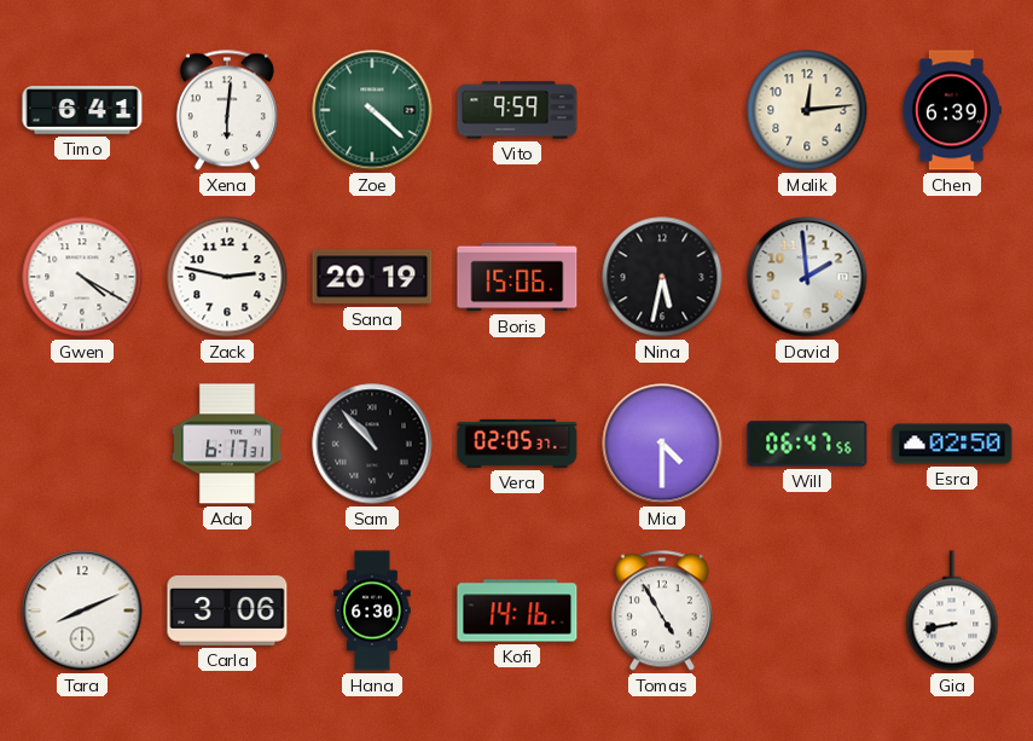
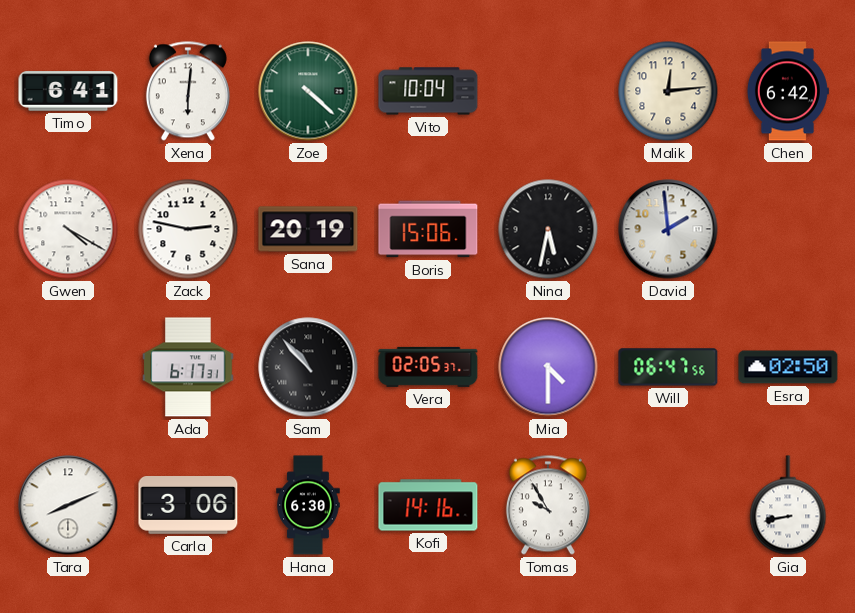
Vito: 9:59 -> 10:04 (428, 91)
Chen: 6:39 -> 6:42 (788, 91)
Tomas: 4:55 -> 9:55 (548, 505)
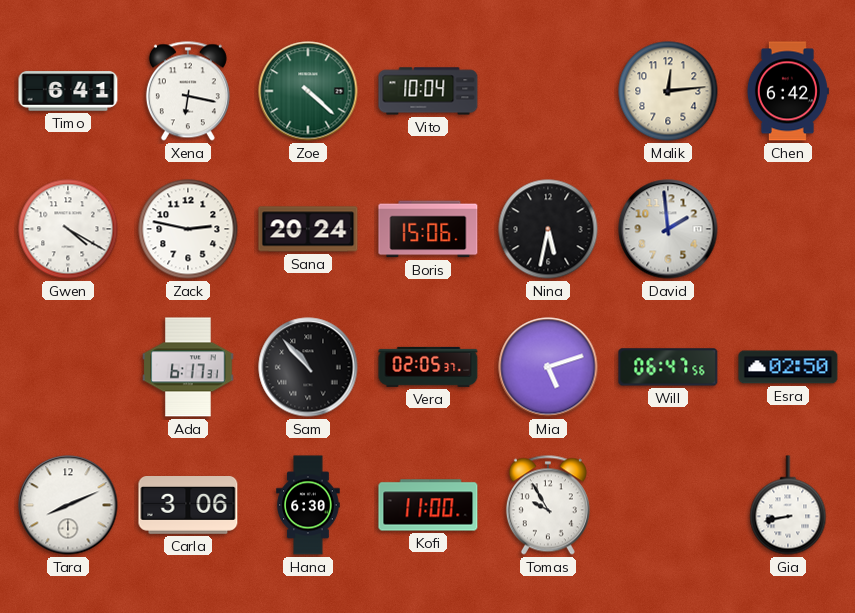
Xena: 6:01 -> 6:17 (188, 91)
Sana: 20:19 -> 20:24 (308, 229)
Mia: 4:30 -> 5:12 (548, 367)
Kofi: 14:16 -> 11:00 (428, 505)
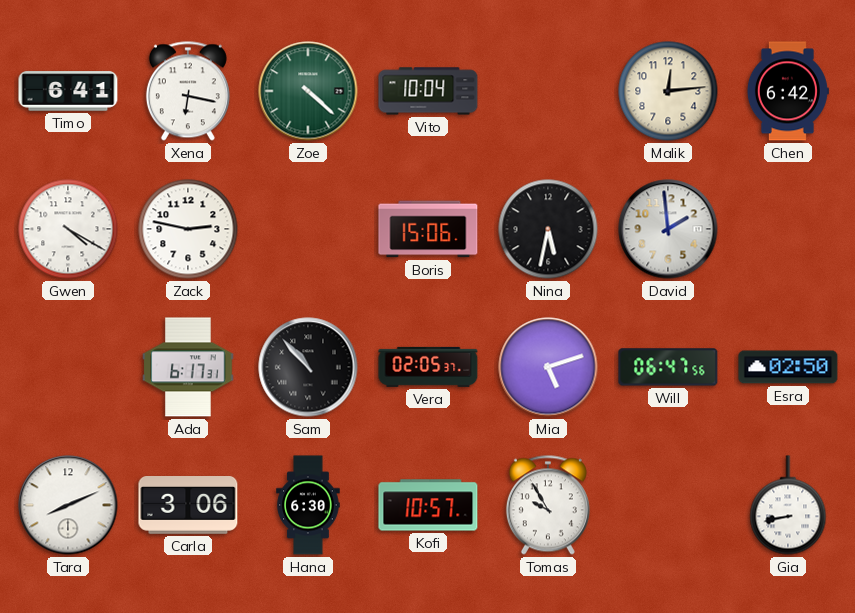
Sana: 20:24 -> none (308, 229)
Kofi: 11:00 -> 10:57 (428, 505)
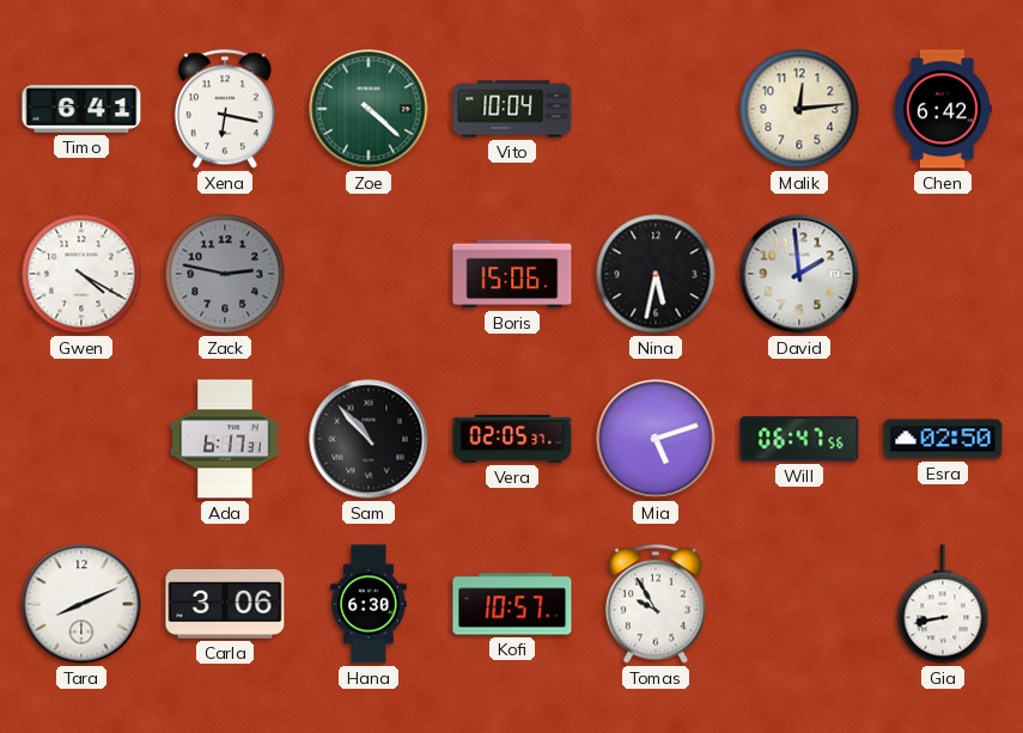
Zack dial: white -> grey (225, 274)
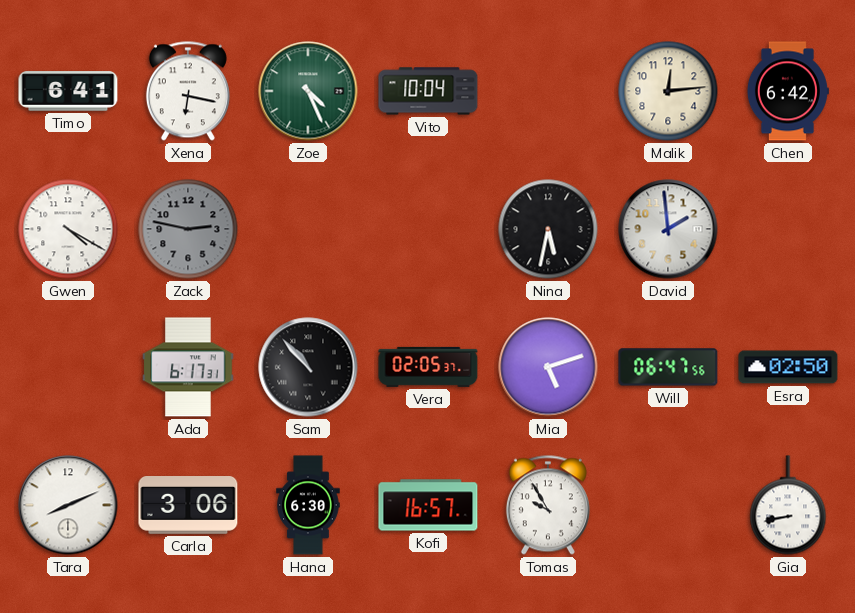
Zoe: 4:22 -> 4:26 (308, 91)
Boris: 15:06 -> none (512, 274)
Kofi: 10:57 -> 16:57 (428, 505)
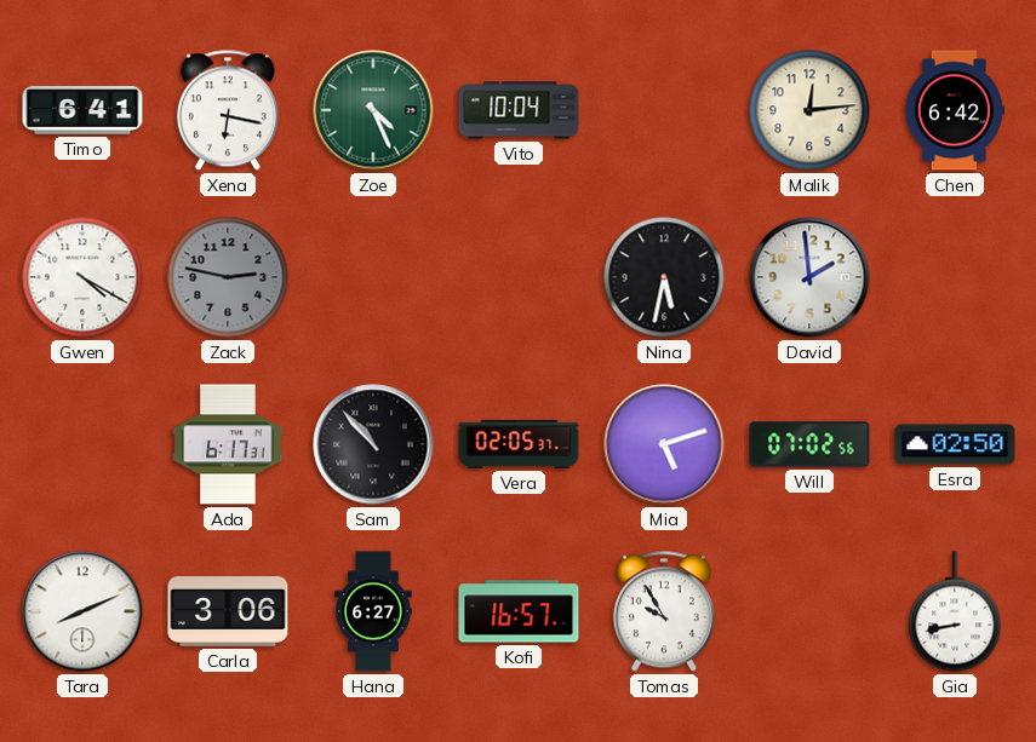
Will: 06:47 -> 07:02 (809, 444)
Hana: 6:30 -> 6:27 (373, 611)
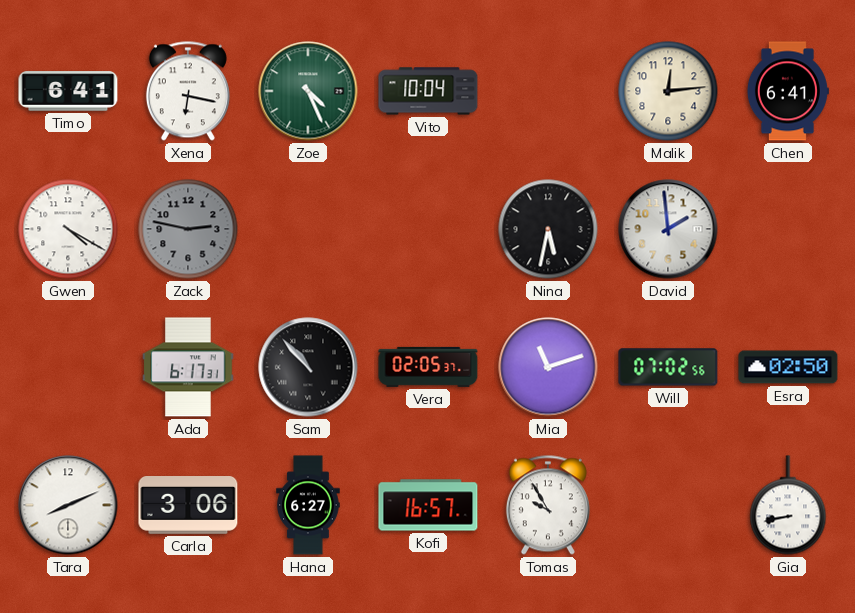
Chen: 6:42 -> 6:41 (788, 91)
Mia: 5:12 -> 11:12 (548, 367)
